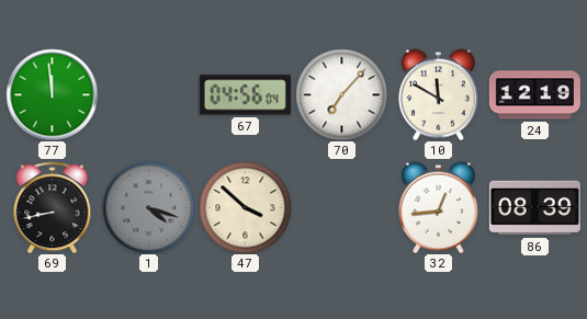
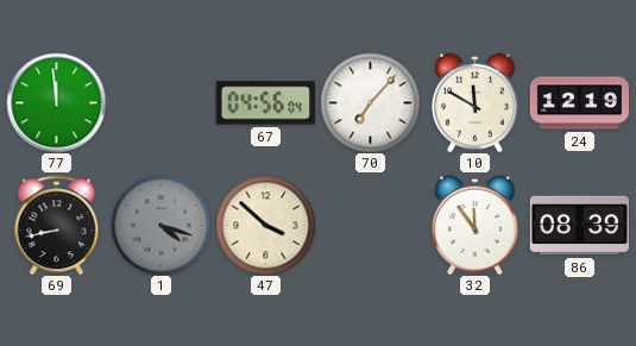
32: 12:44 -> 11:54 (474, 225)
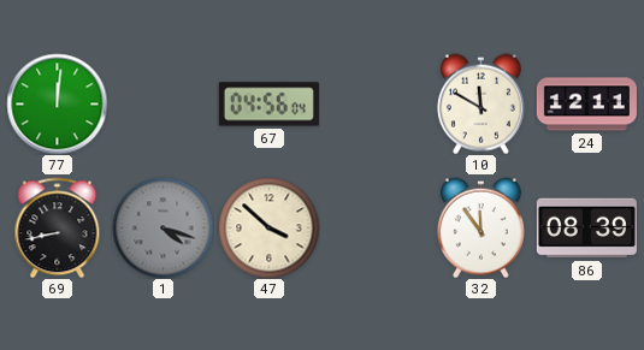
77: 11:59 -> 12:01 (57, 103)
70: 7:07 -> none (370, 102)
24: 12:19 -> 12:11 (586, 105)
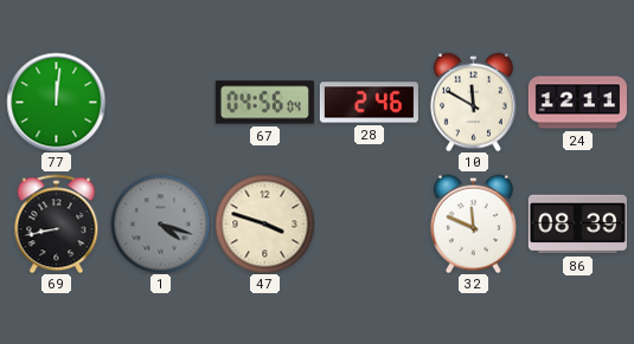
28: none -> 2:46 (369, 103)
47: 3:52 -> 3:48 (264, 223)
32: 11:54 -> 11:49 (473, 223)
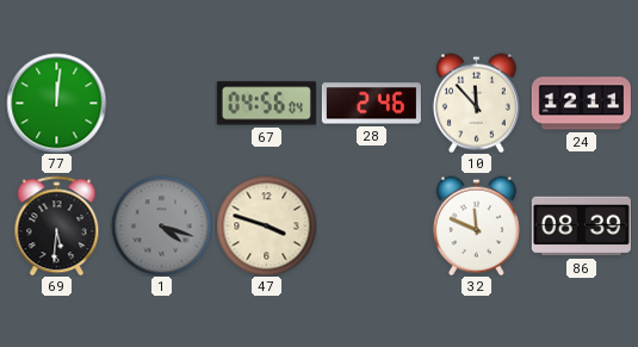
10: 11:50 -> 11:53 (476, 103)
69: 8:43 -> 5:31 (57, 225)
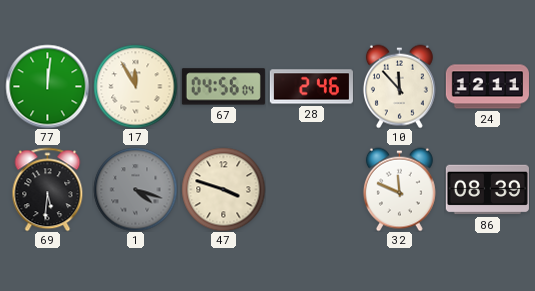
17: none -> 11:55 (135, 86)
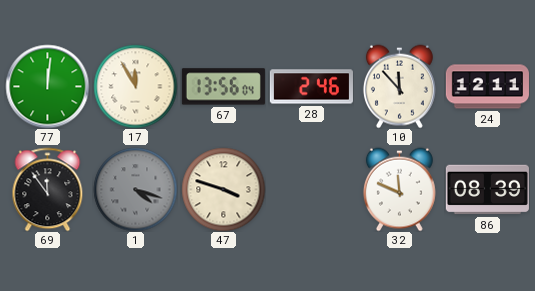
67: 04:56 -> 13:56 (223, 87)
69: 5:31 -> 11:54 (48, 189)
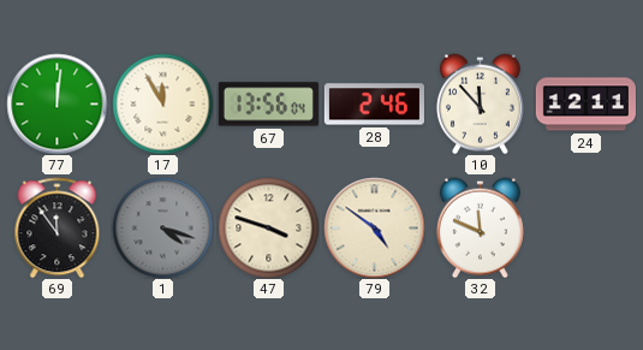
79: none -> 4:51 (374, 227)
86: 08:39 -> none (487, 190)
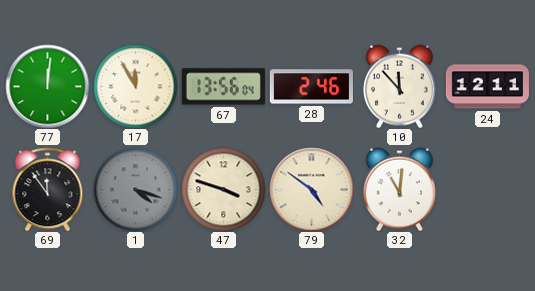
32: 11:49 -> 11:01 (399, 189)
